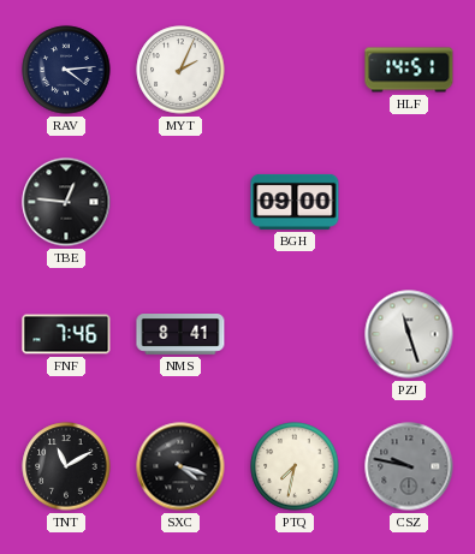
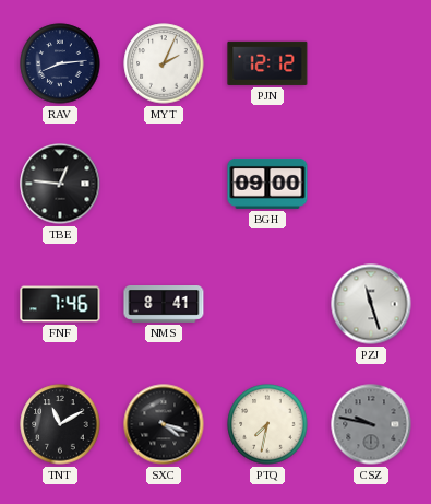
RAV: 4:14 -> 8:14 (60, 63)
PJN: none -> 12:12 (267, 63)
HLF: 14:51 -> none (409, 70)
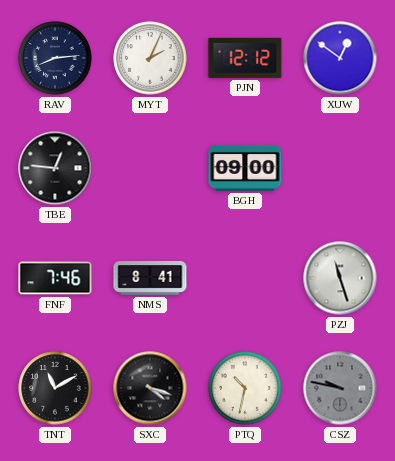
XUW: none -> 12:51 (340, 58)
PTQ: 7:32 -> 10:32 (245, 388)
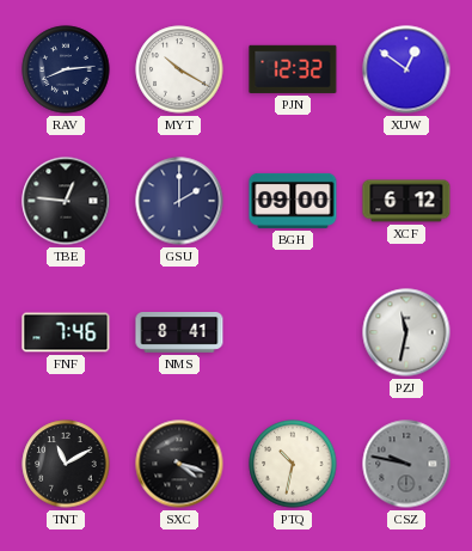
MYT: 2:04 -> 10:20 (179, 69)
PJN: 12:12 -> 12:32 (293, 69)
GSU: none -> 2:00 (179, 201)
XCF: none -> 6:12 (406, 201)
PZJ: 11:27 -> 11:32 (406, 332)
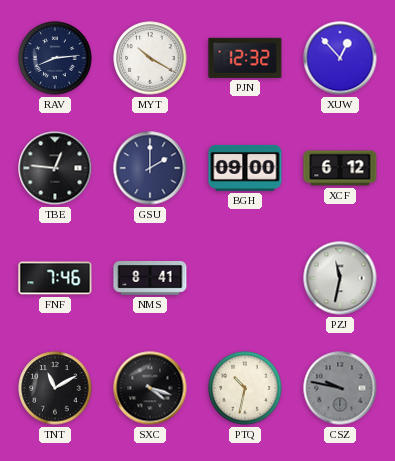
XUW: 12:51 -> 12:53 (340, 58)
